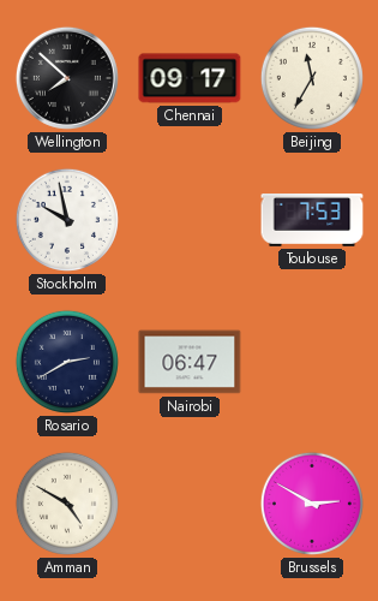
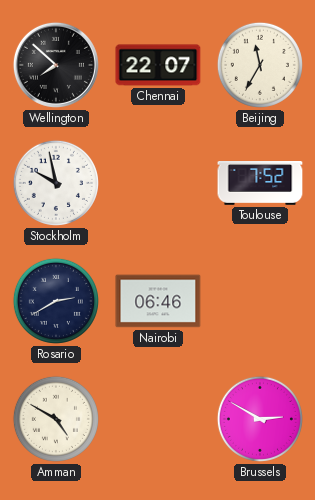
Chennai: 09:17 -> 22:07 (158, 65)
Toulouse: 7:53 -> 7:52 (260, 184)
Nairobi: 06:47 -> 06:46 (158, 301)
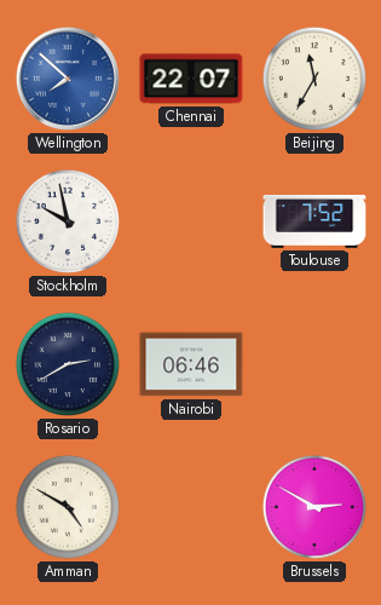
Wellington dial: black -> blue (68, 79)
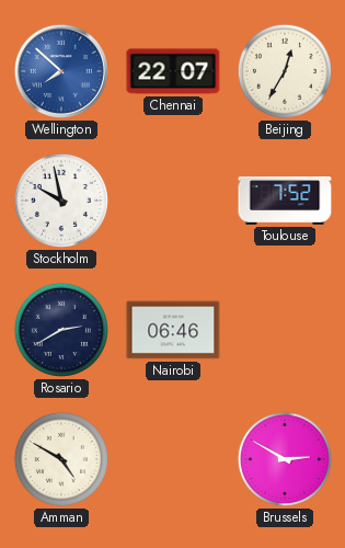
Beijing: 11:35 -> 12:35 (285, 71)
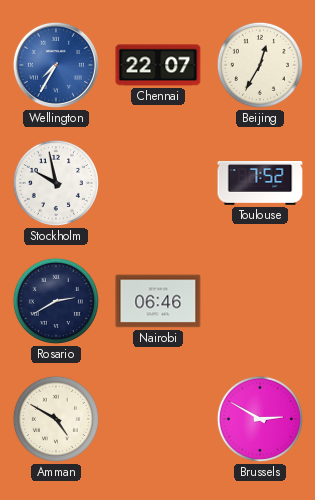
Wellington: 7:52 -> 7:35 (56, 65)
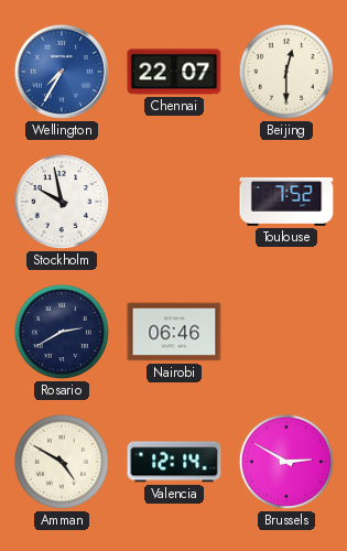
Beijing: 12:35 -> 12:30 (286, 72)
Valencia: none -> 12:14 (174, 462)
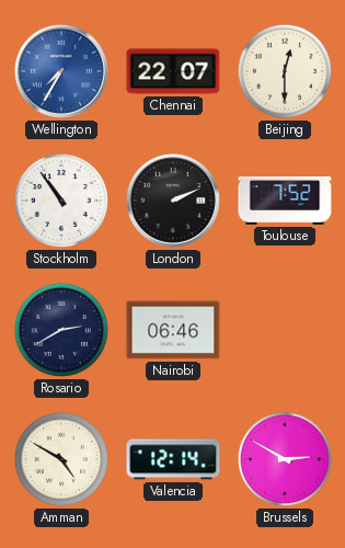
Stockholm: 9:58 -> 10:54 (61, 201)
London: none -> 2:11 (173, 201)
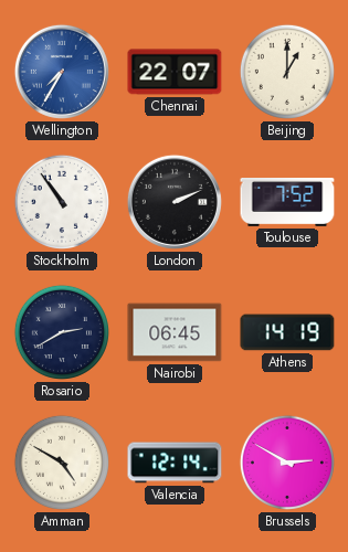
Beijing: 12:30 -> 1:00 (287, 72)
Nairobi: 06:46 -> 06:45 (175, 332)
Athens: none -> 14:19 (287, 332)
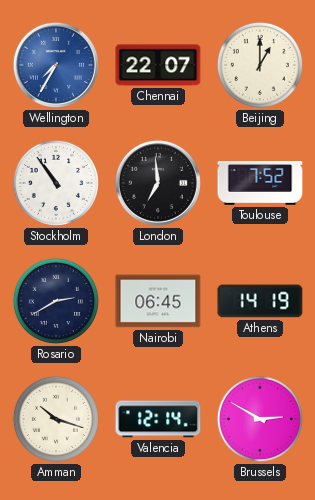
London: 2:11 -> 6:59 (158, 183)
Amman: 4:50 -> 10:18 (56, 419)
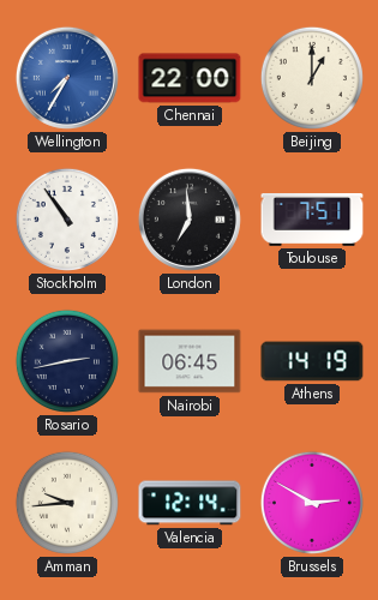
Chennai: 22:07 -> 22:00 (190, 78)
Toulouse: 7:52 -> 7:51 (312, 221)
Rosario: 2:40 -> 2:43 (67, 361)
Amman: 10:18 -> 9:44 (67, 503)
